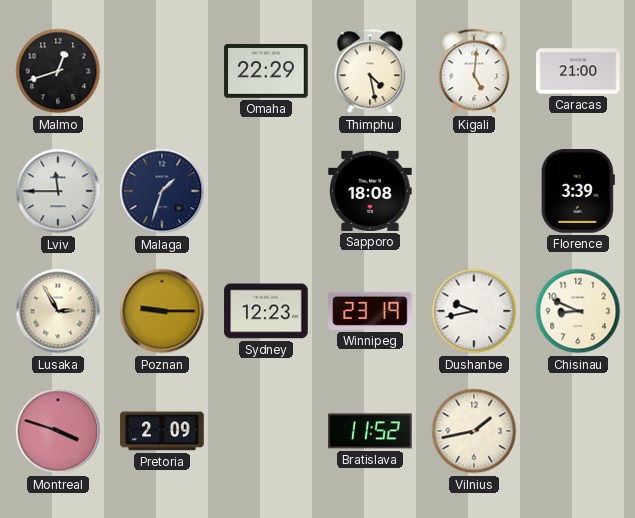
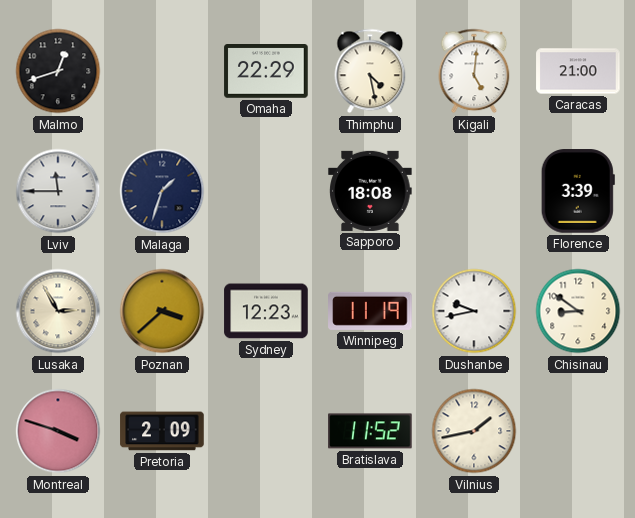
Poznan: 9:15 -> 3:38 (162, 311)
Winnipeg: 23:19 -> 11:19 (370, 311)
Chisinau: 8:49 -> 8:51 (578, 311)
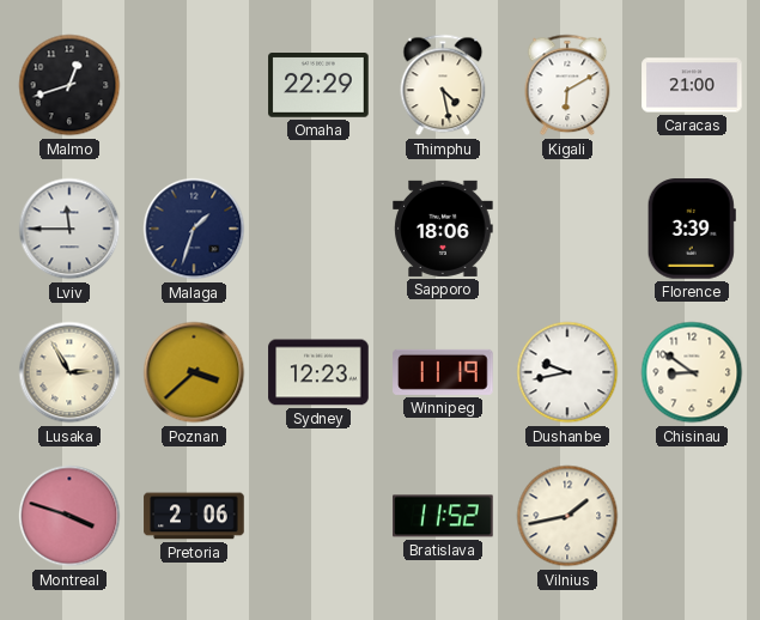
Kigali: 5:01 -> 6:10 (567, 85)
Sapporo: 18:08 -> 18:06 (443, 229)
Pretoria: 2:09 -> 2:06 (194, 516)
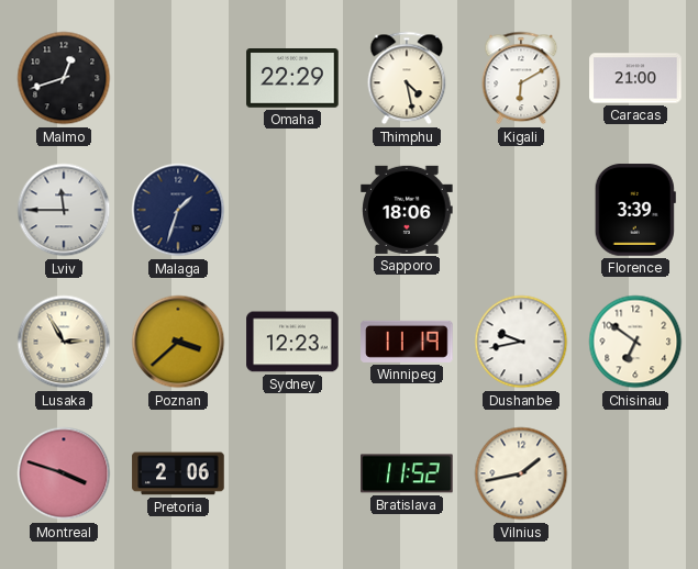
Chisinau: 8:51 -> 6:51 (635, 342)
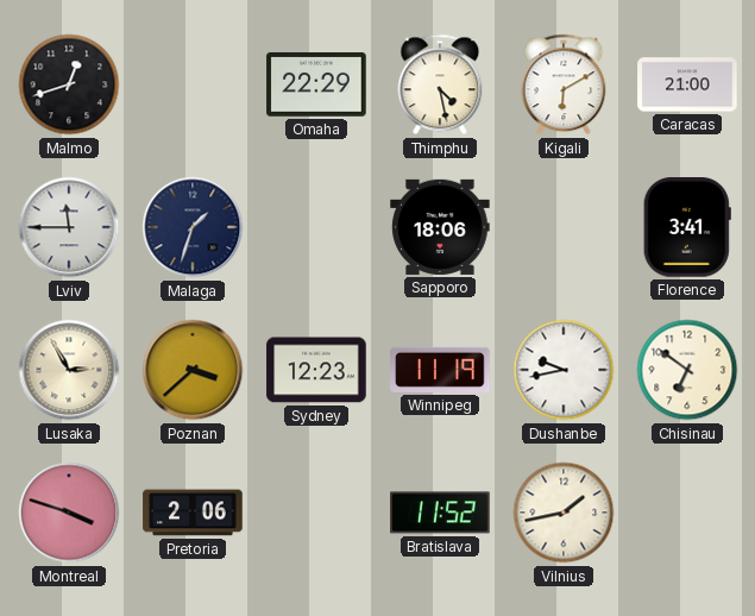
Florence: 3:39 -> 3:41 (687, 227)
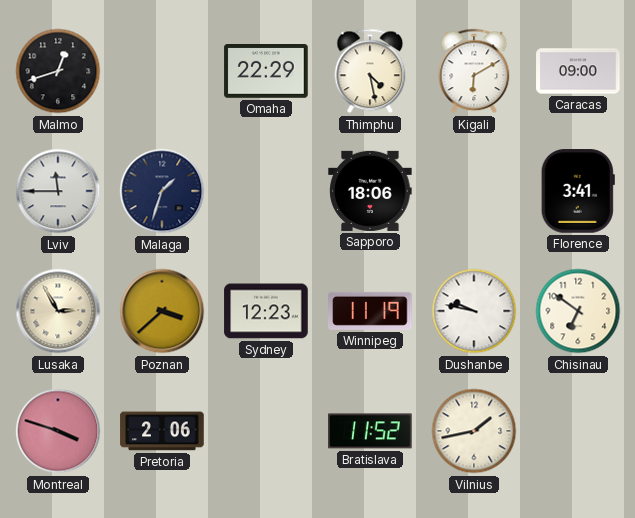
Caracas: 21:00 -> 09:00 (578, 71)
Dushanbe: 9:43 -> 9:47 (474, 311)
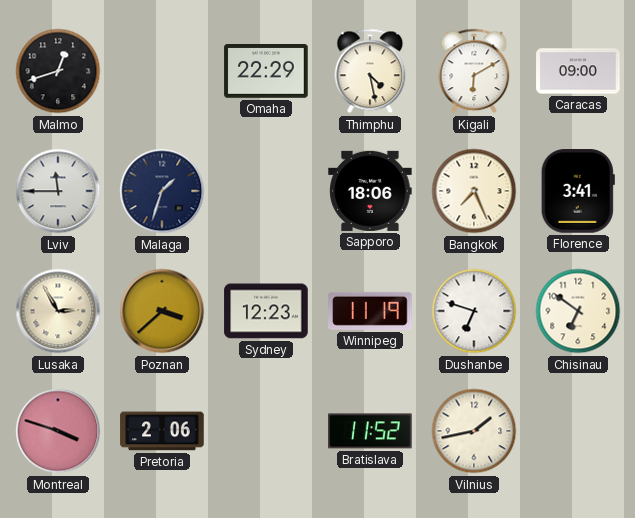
Bangkok: none -> 7:26 (474, 191)
Dushanbe: 9:47 -> 6:48 (474, 311)
